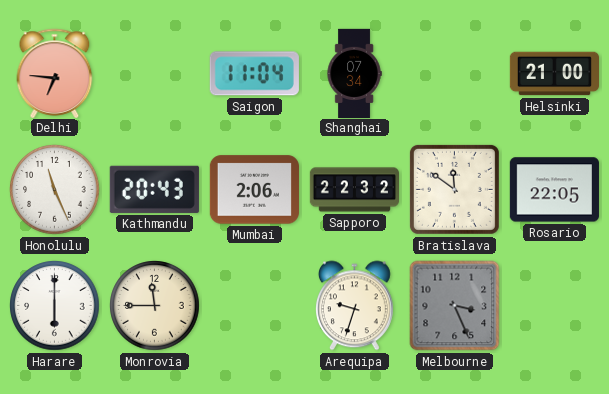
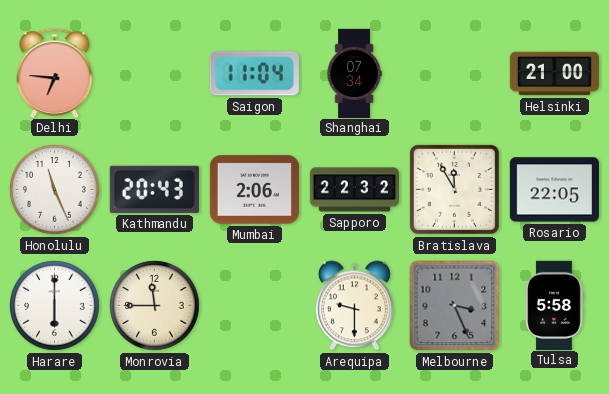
Bratislava: 11:51 -> 11:55 (454, 189)
Arequipa: 9:33 -> 9:30 (354, 306)
Tulsa: none -> 5:58 (554, 305)
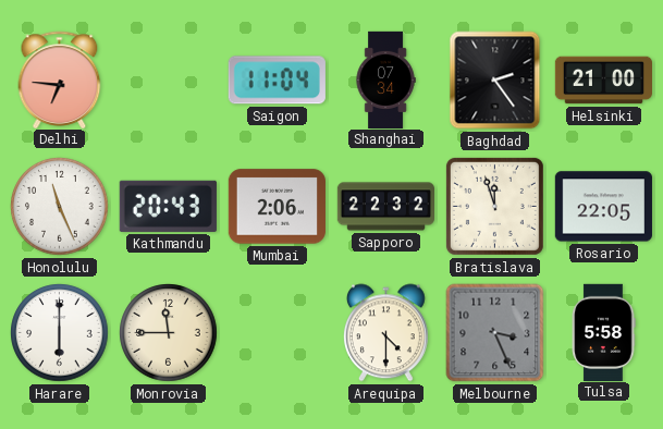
Baghdad: none -> 2:24 (495, 81)
Bratislava: 11:55 -> 11:57 (494, 206)
Arequipa: 9:30 -> 4:30 (385, 333)
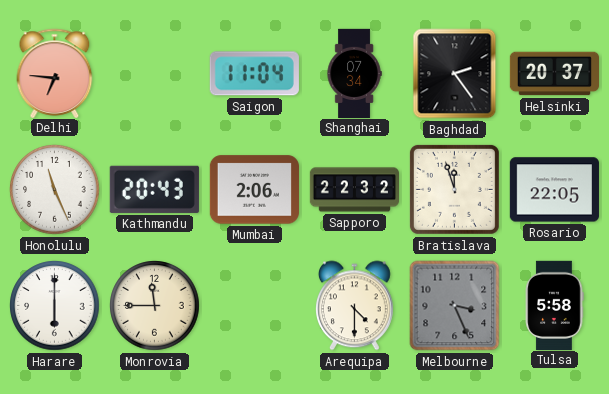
Helsinki: 21:00 -> 20:37 (554, 74)
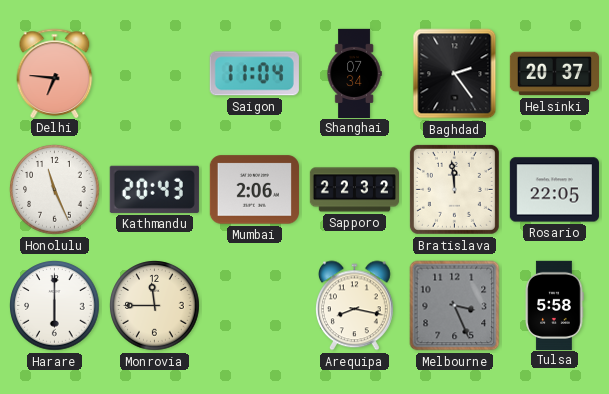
Bratislava: 11:57 -> 11:59 (454, 189)
Arequipa: 4:30 -> 8:17 (354, 306)
